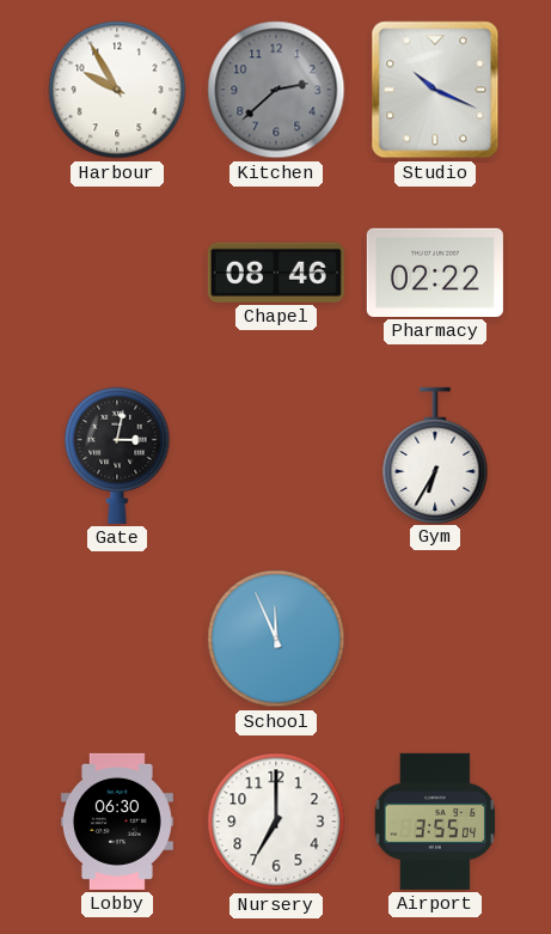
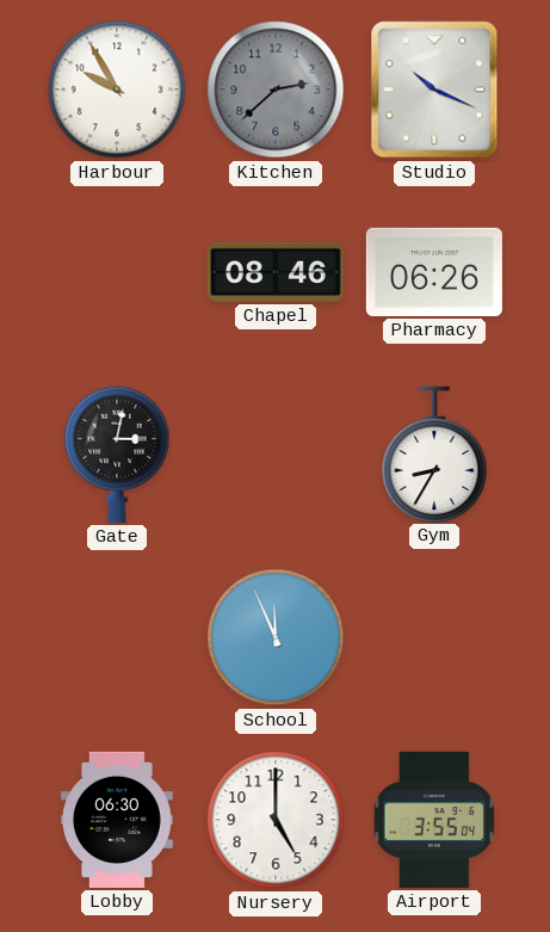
Pharmacy: 02:22 -> 06:26 (434, 272)
Gym: 6:35 -> 8:35 (434, 453)
Nursery: 7:00 -> 5:00 (276, 820)
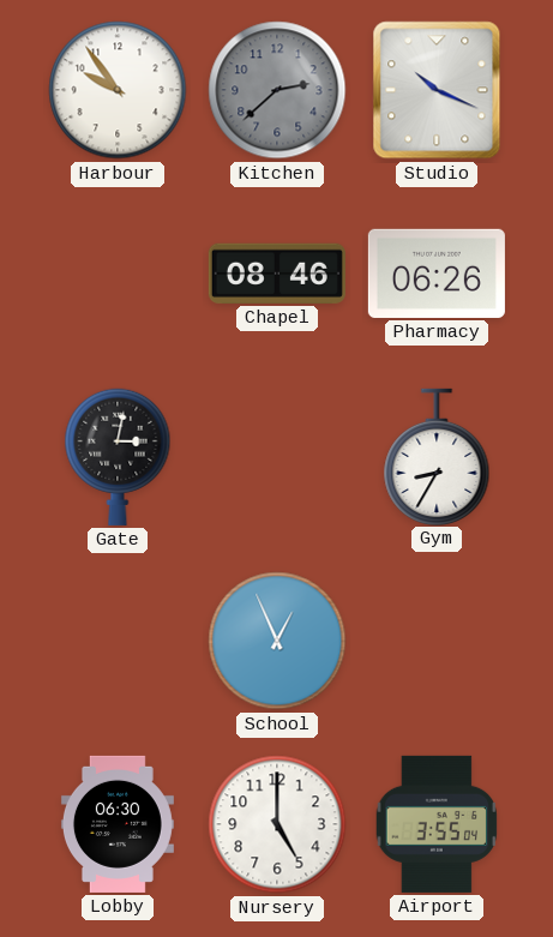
Harbour: 9:55 -> 9:54 (118, 90)
School: 11:56 -> 12:56 (277, 641)
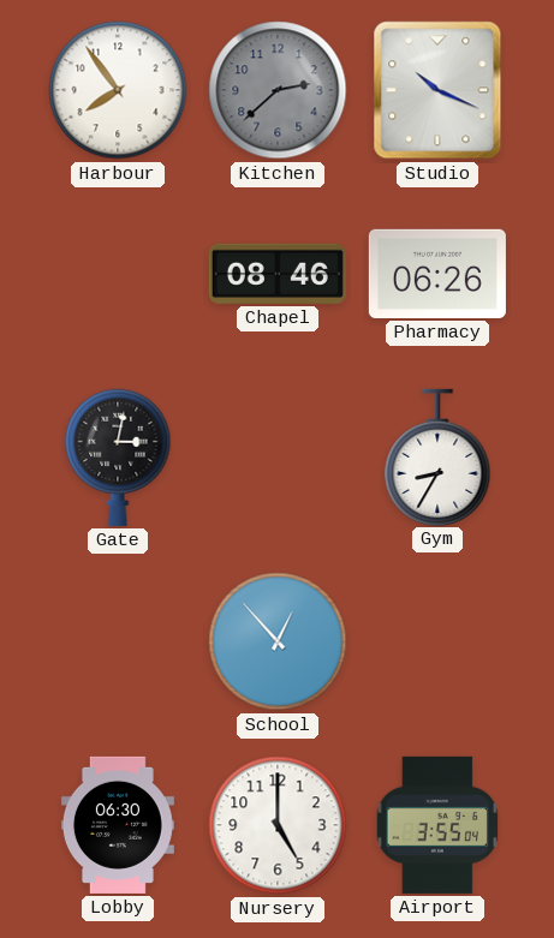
Harbour: 9:54 -> 7:54 (118, 90)
School: 12:56 -> 12:53 (278, 641)
